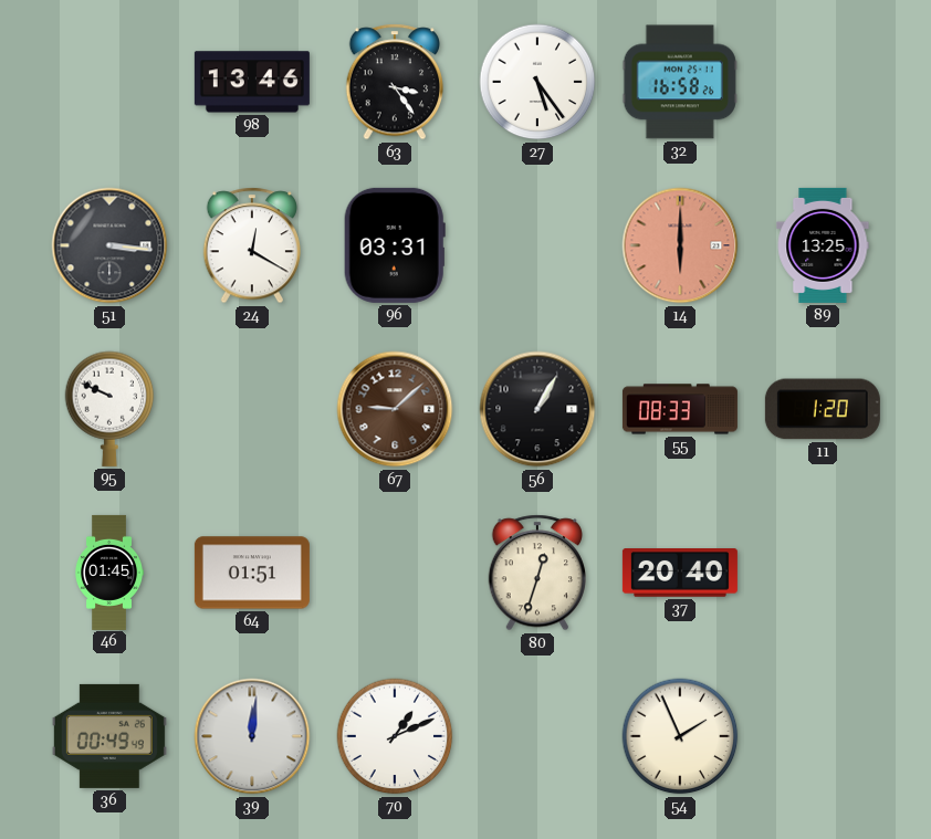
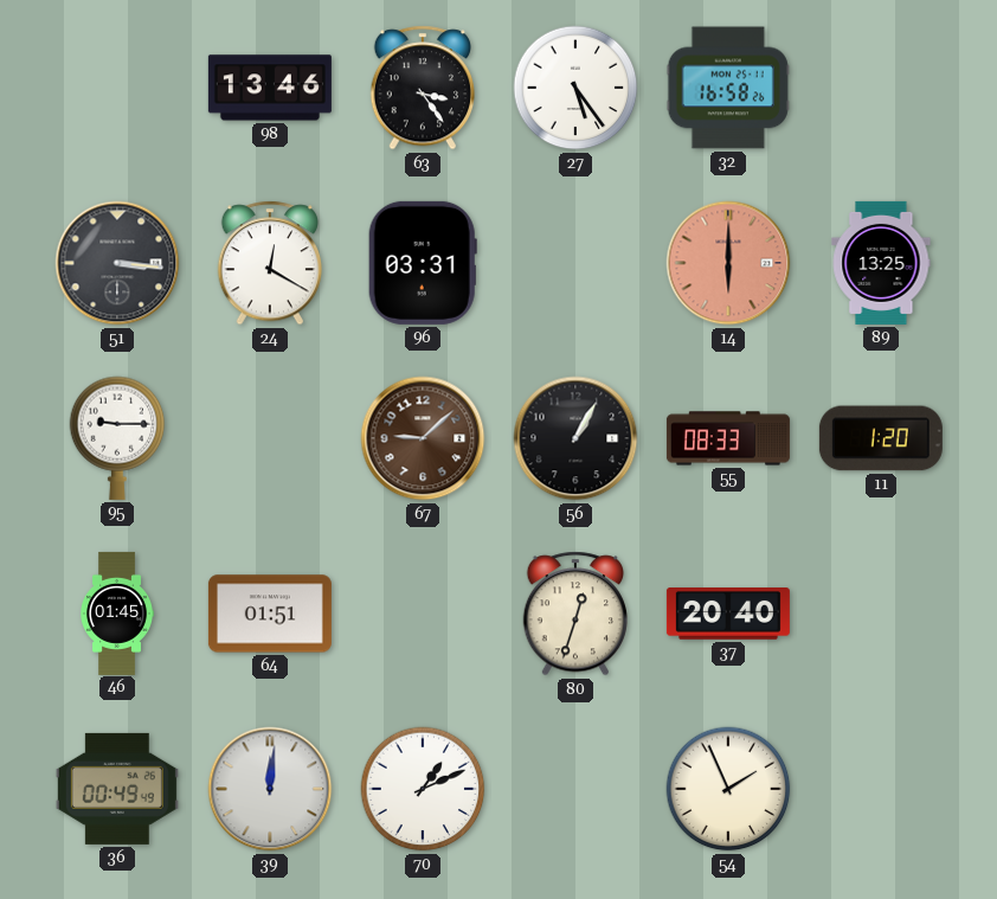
95: 9:49 -> 9:15 (117, 438)
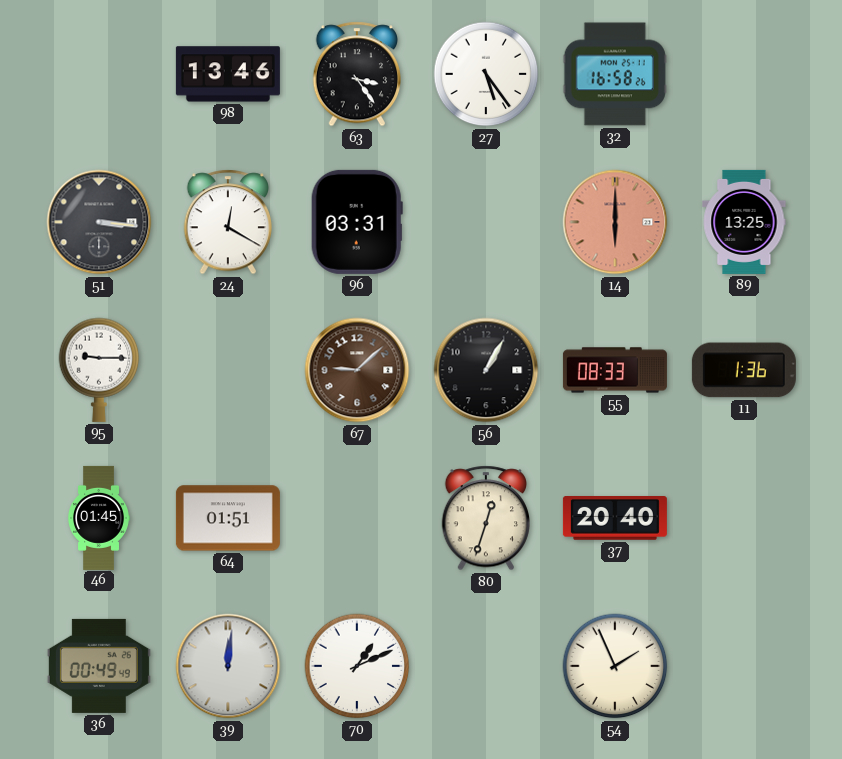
11: 1:20 -> 1:36 (744, 370)
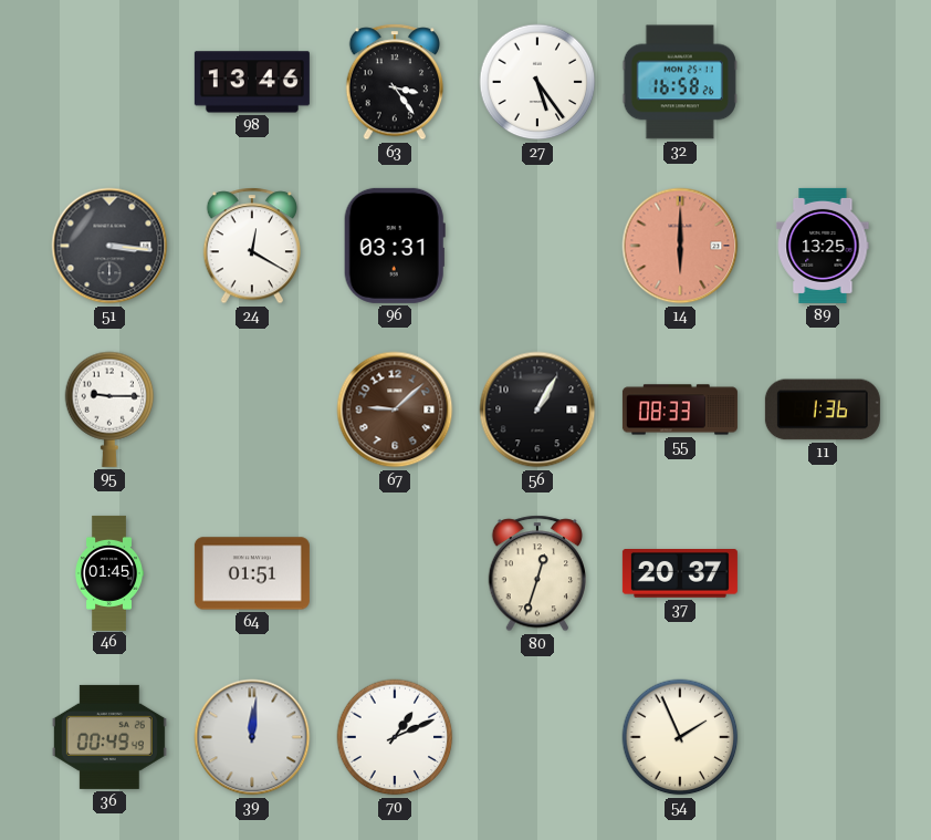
37: 20:40 -> 20:37 (680, 574)
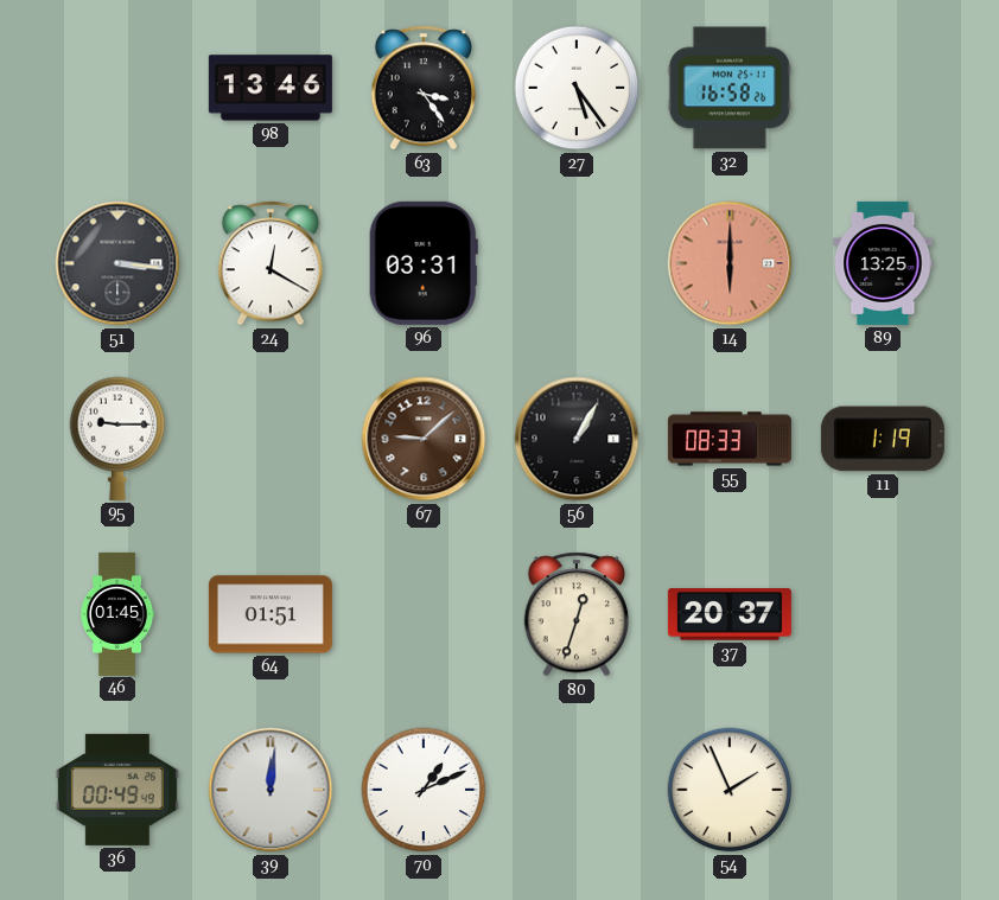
11: 1:36 -> 1:19 (883, 439)
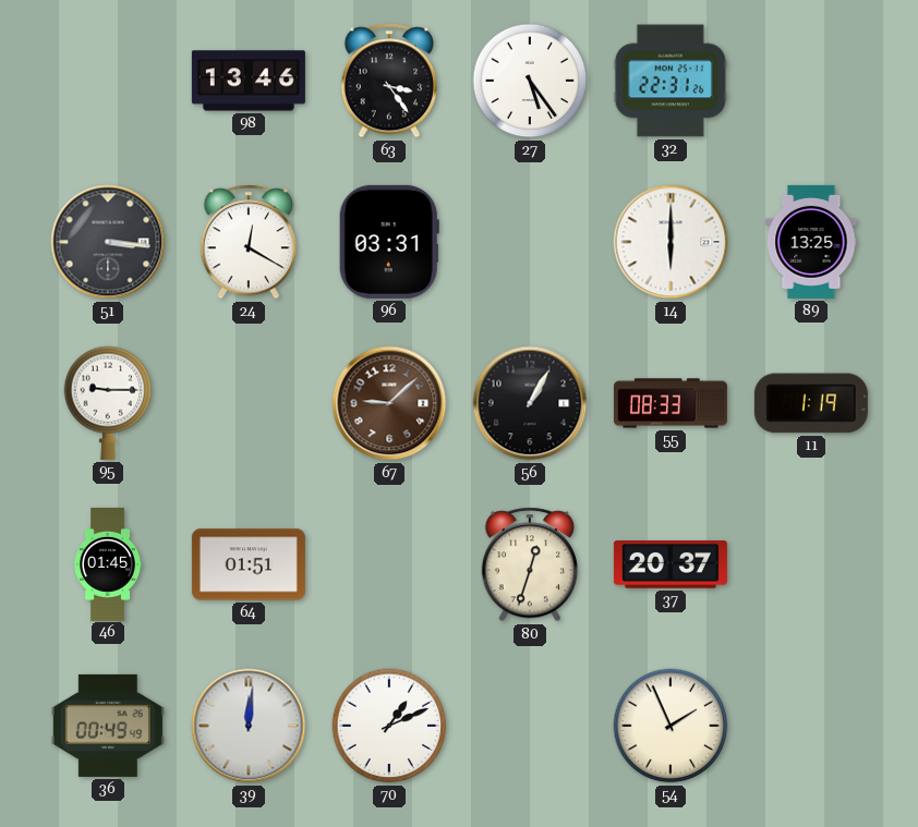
32: 16:58 -> 22:31 (671, 81)
14 dial: salmon -> white (671, 242)
